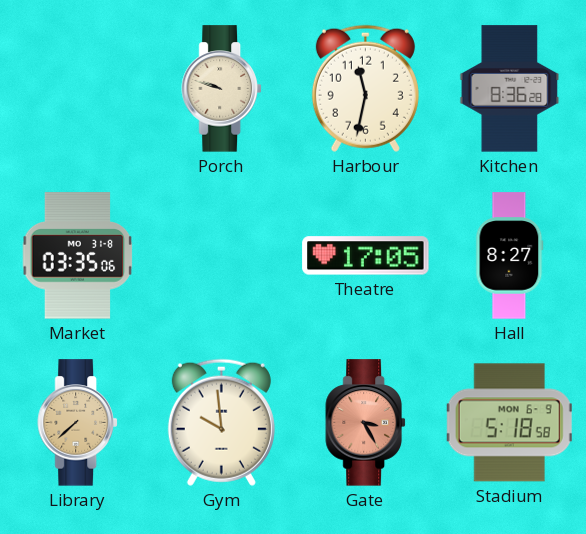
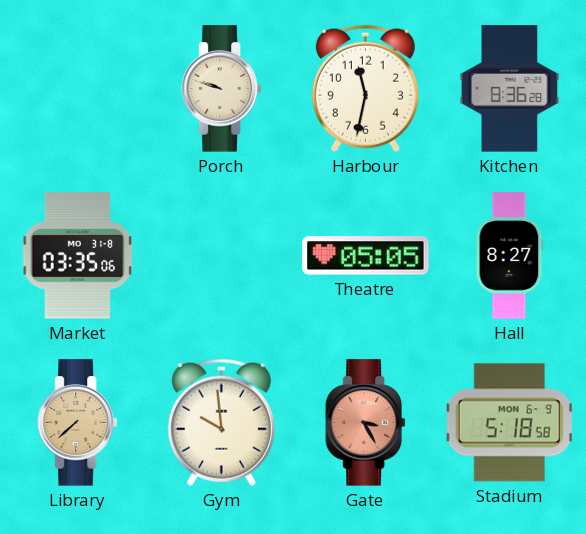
Theatre: 17:05 -> 05:05 (366, 256)
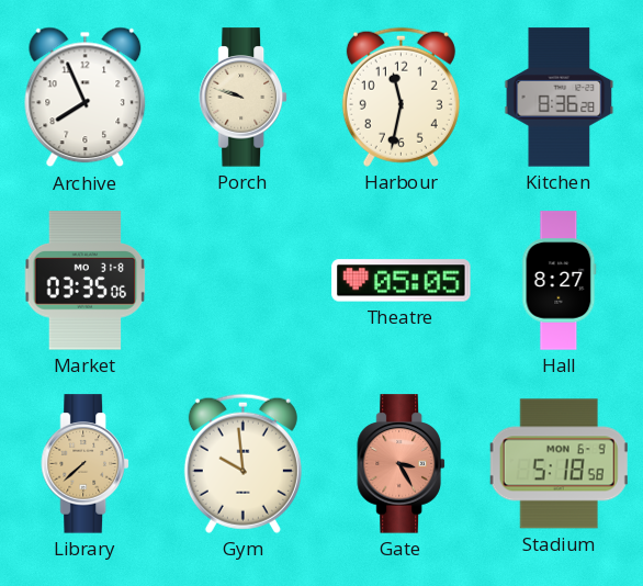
Archive: none -> 7:56 (86, 98)
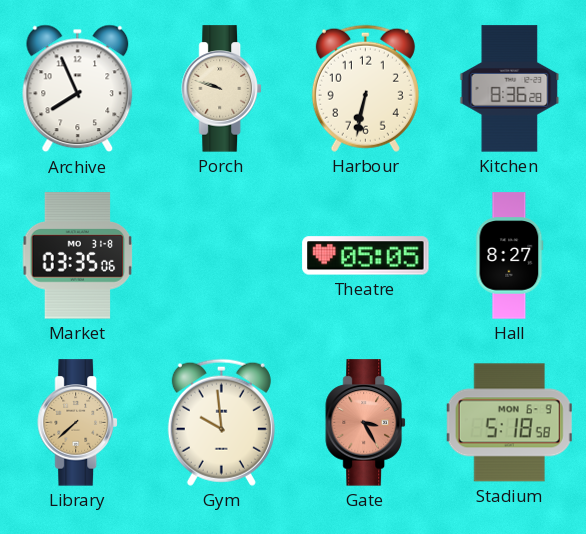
Harbour: 11:32 -> 6:32 (365, 88)
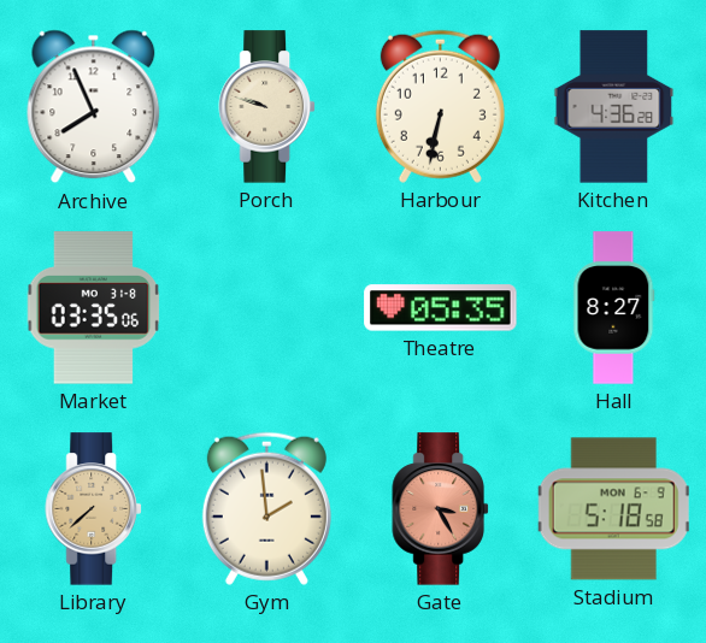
Kitchen: 8:36 -> 4:36 (614, 107)
Theatre: 05:05 -> 05:35 (441, 308)
Gym: 9:59 -> 1:59 (266, 508)
